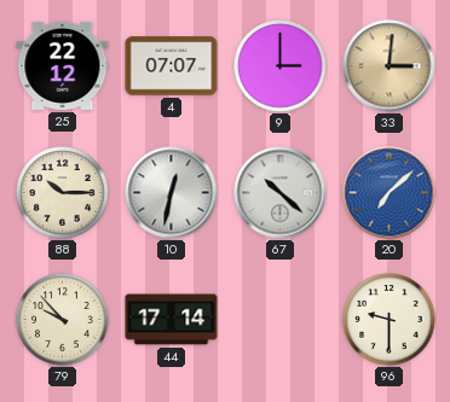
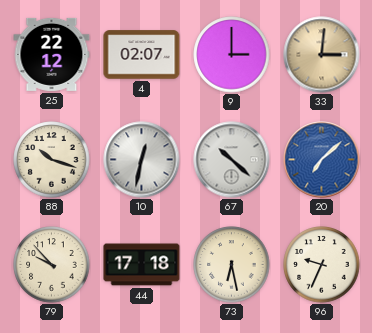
4: 07:07 -> 02:07 (142, 55)
88: 10:15 -> 10:18 (52, 160)
44: 17:14 -> 17:18 (142, 265)
73: none -> 6:28 (232, 265)
96: 9:30 -> 9:34 (322, 265)
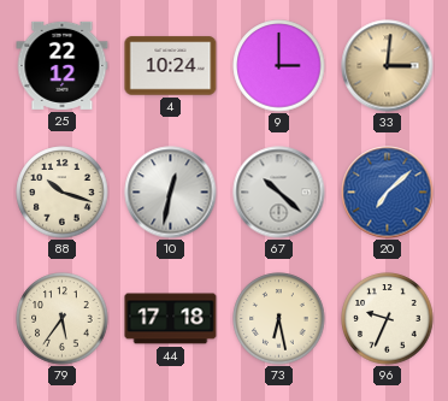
4: 02:07 -> 10:24 (171, 66)
79: 9:53 -> 5:36 (63, 319)
